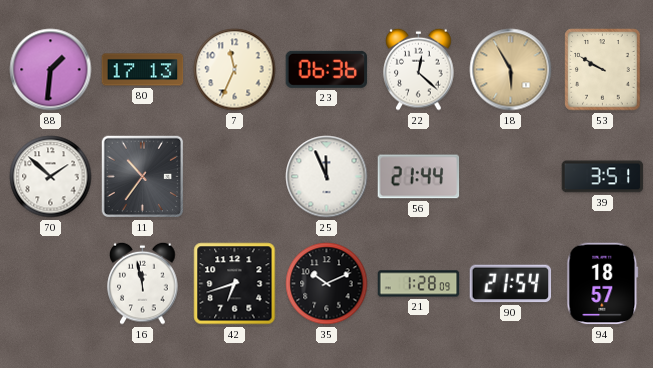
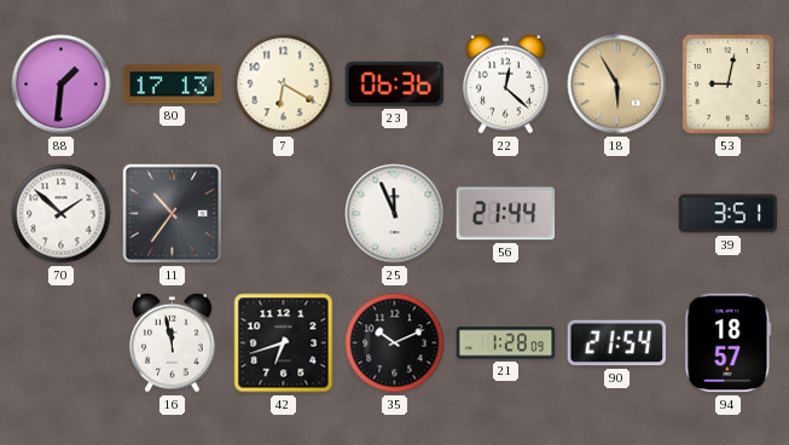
7: 11:34 -> 6:20 (284, 85)
53: 9:50 -> 9:02 (729, 85)
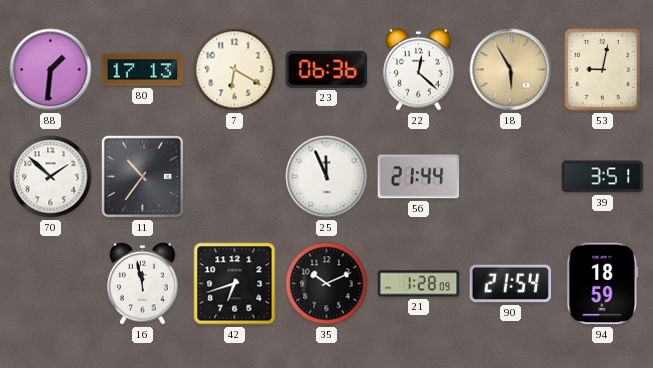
94: 18:57 -> 18:59 (603, 284)
